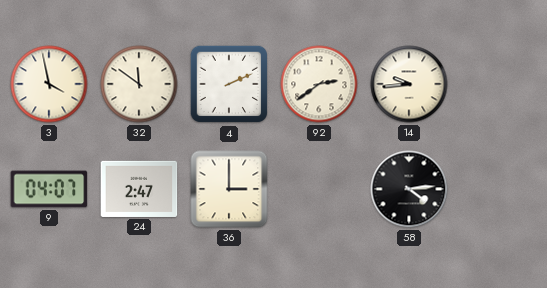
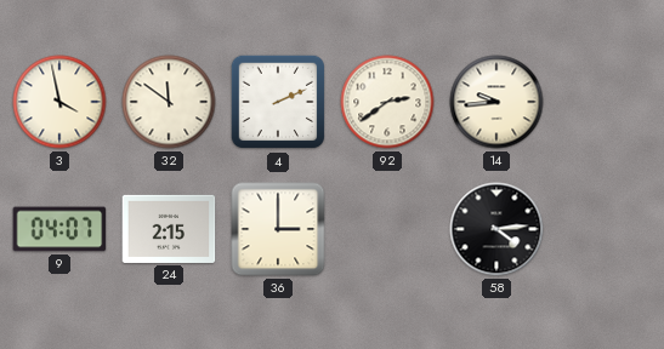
24: 2:47 -> 2:15 (169, 229)
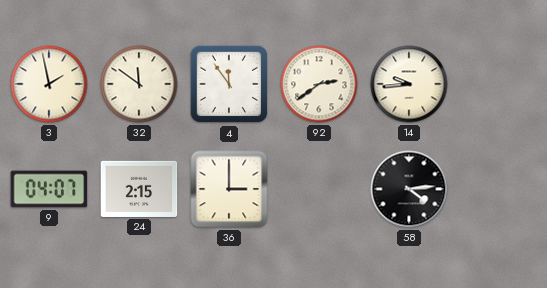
3: 3:58 -> 1:58 (49, 84)
4: 2:11 -> 11:54 (229, 84)
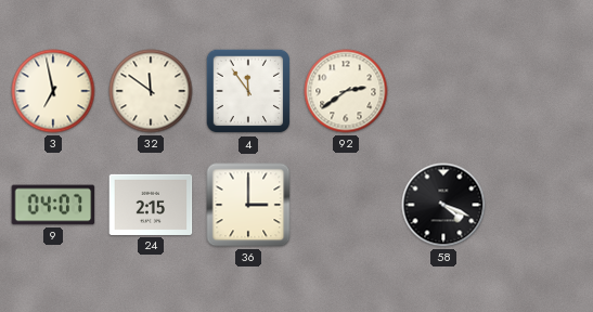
3: 1:58 -> 6:58 (53, 91)
14: 9:44 -> none (409, 84)
58: 4:14 -> 4:19 (443, 205)
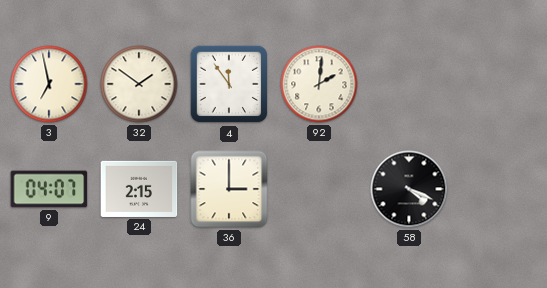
32: 11:51 -> 1:51 (139, 84)
92: 2:39 -> 2:01 (319, 84)
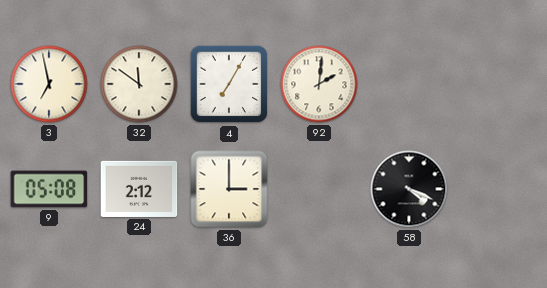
32: 1:51 -> 11:51 (139, 84)
4: 11:54 -> 7:05 (229, 84)
9: 04:07 -> 05:08 (49, 189)
24: 2:15 -> 2:12 (139, 189)
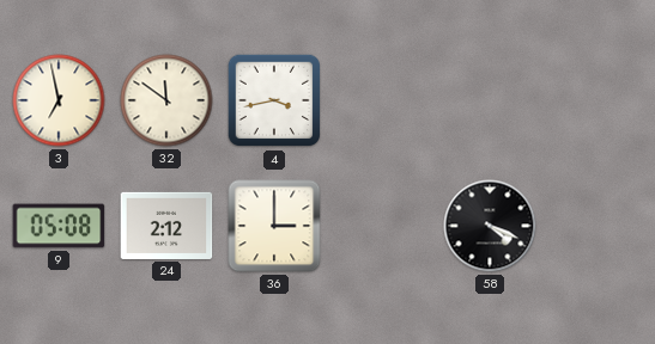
4: 7:05 -> 3:43 (274, 100)
92: 2:01 -> none (319, 84)
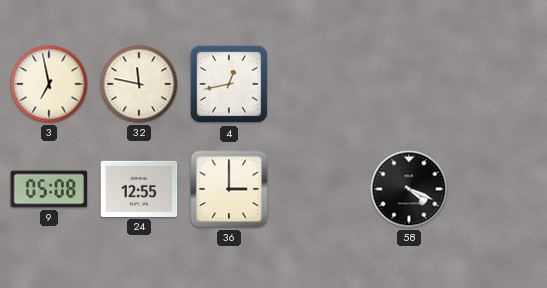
32: 11:51 -> 11:47 (139, 84)
4: 3:43 -> 12:43 (229, 84)
24: 2:12 -> 12:55 (139, 189)
